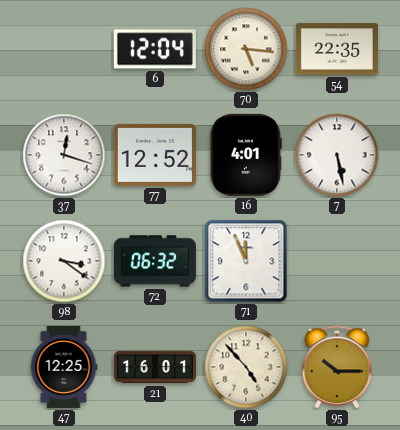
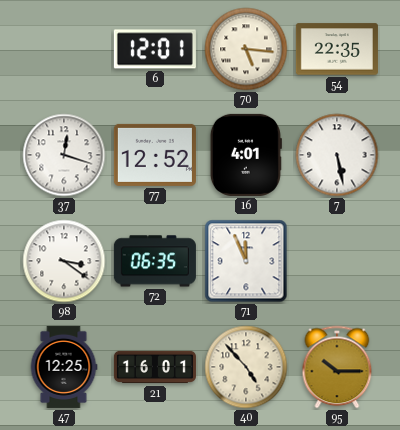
6: 12:04 -> 12:01 (155, 49)
72: 06:32 -> 06:35 (155, 261)
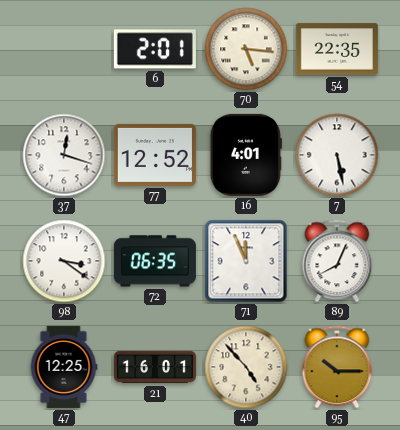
6: 12:01 -> 2:01 (155, 49)
89: none -> 8:04 (337, 261)
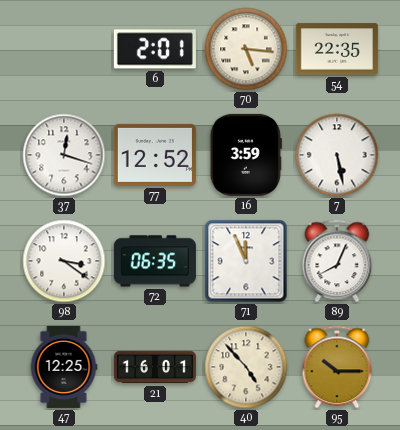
16: 4:01 -> 3:59 (246, 155)
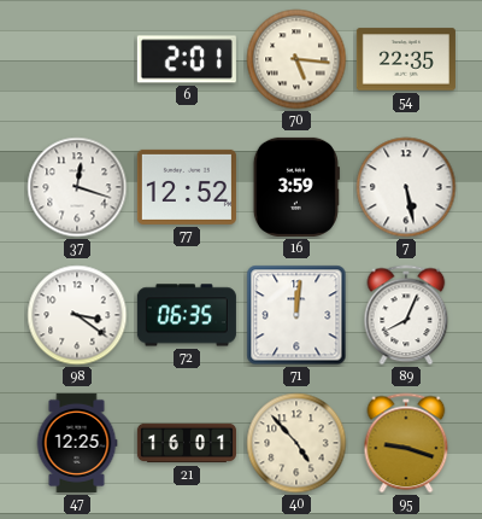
71: 11:56 -> 12:01 (296, 315)
95: 10:15 -> 9:18 (406, 443)
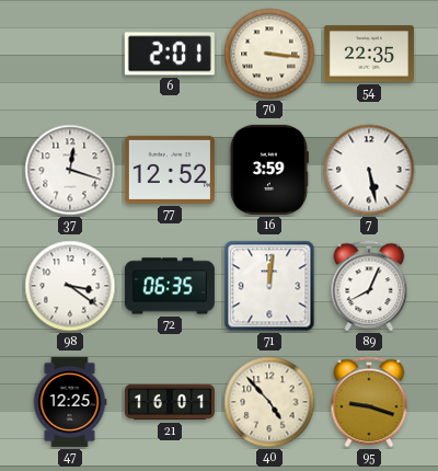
70: 5:16 -> 3:16 (269, 54)
